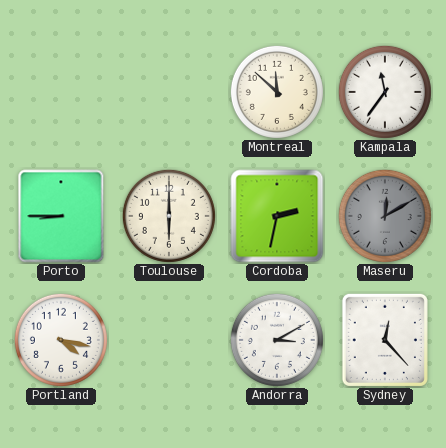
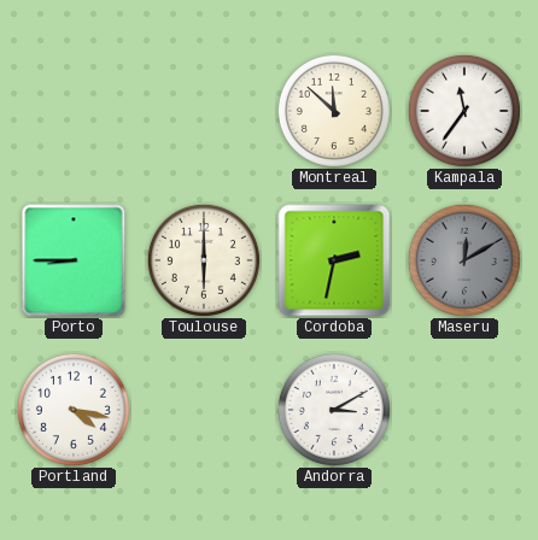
Sydney: 12:23 -> none (385, 340)
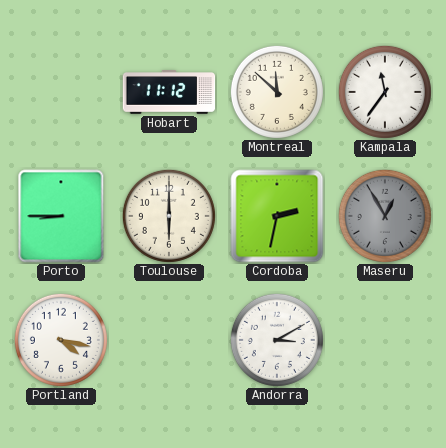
Hobart: none -> 11:12 (169, 92)
Maseru: 12:10 -> 12:55 (385, 216)
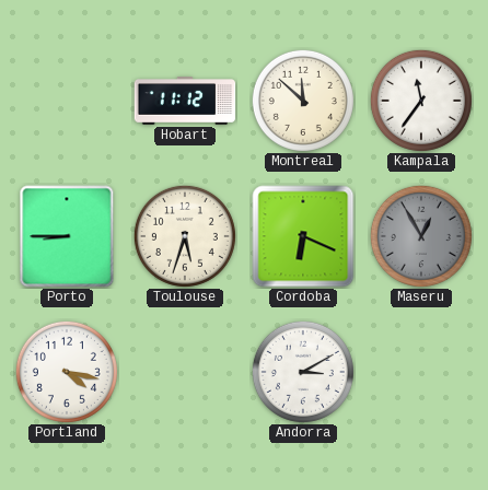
Toulouse: 6:00 -> 5:33 (185, 236)
Cordoba: 2:32 -> 6:19 (303, 236)
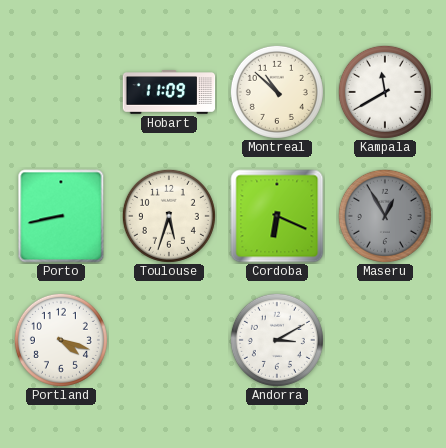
Hobart: 11:12 -> 11:09 (169, 92)
Montreal: 11:52 -> 10:52 (277, 92)
Kampala: 11:36 -> 11:40 (385, 92)
Porto: 8:45 -> 8:43 (61, 216)
Portland: 4:17 -> 4:18 (61, 340)
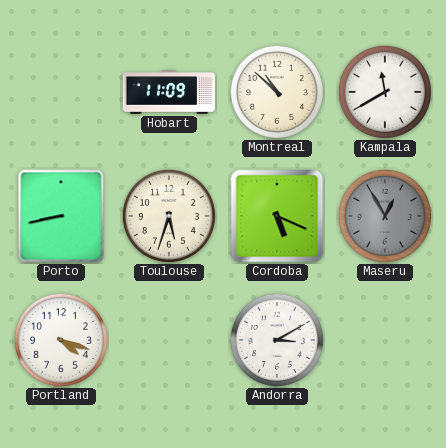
Cordoba: 6:19 -> 5:19 (277, 216)
